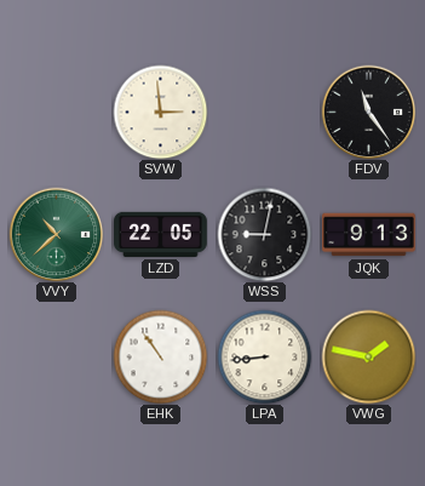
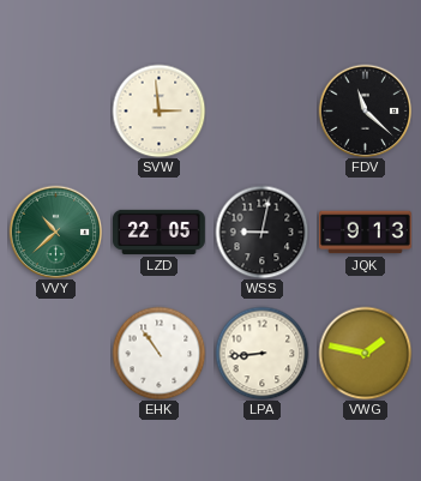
FDV: 11:24 -> 11:22 (365, 110)
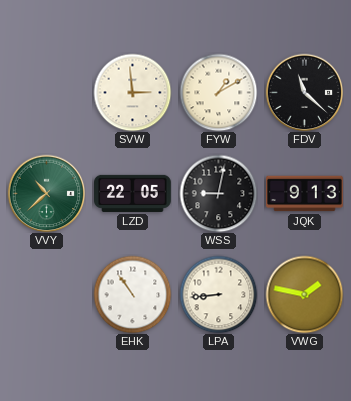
FYW: none -> 1:10 (218, 92)
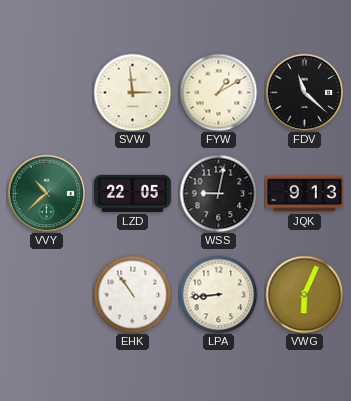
VWG: 1:47 -> 6:04 (304, 294)
